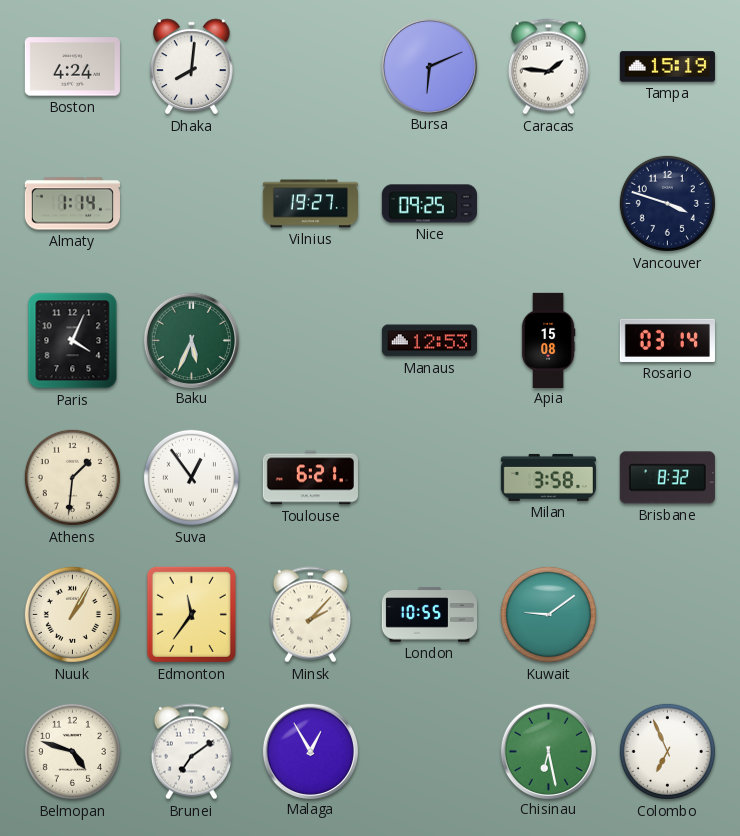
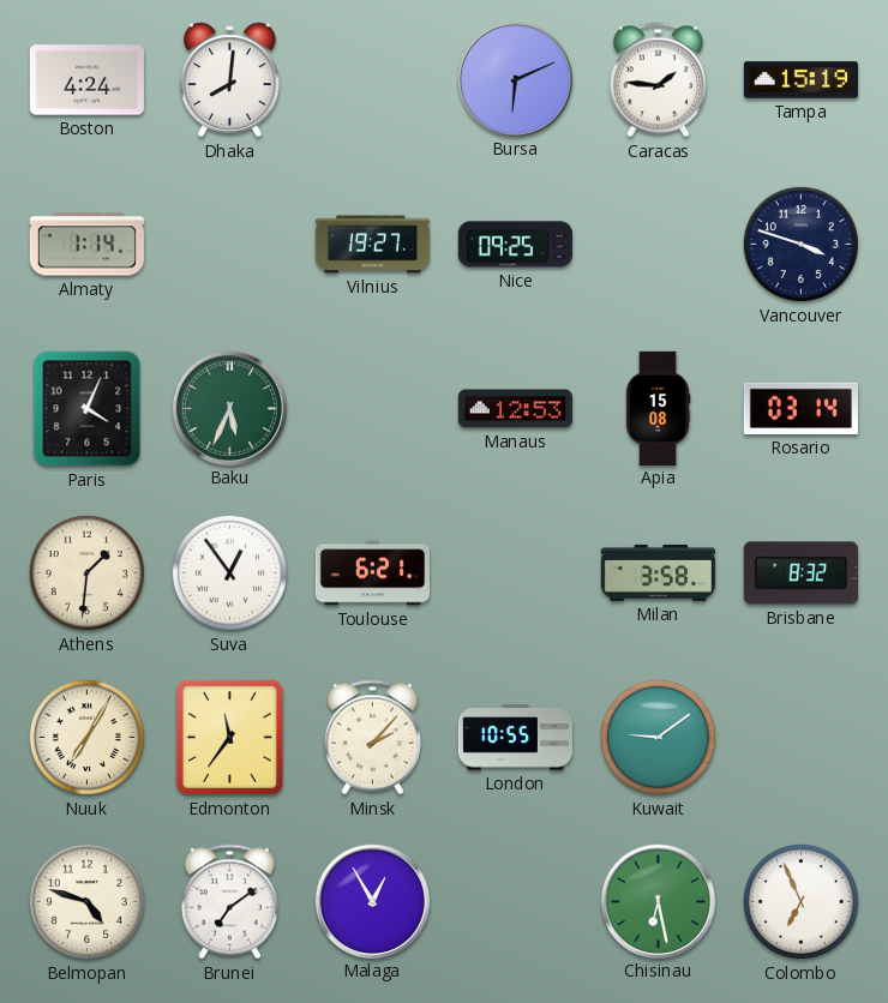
Nuuk: 1:05 -> 7:05 (86, 737)
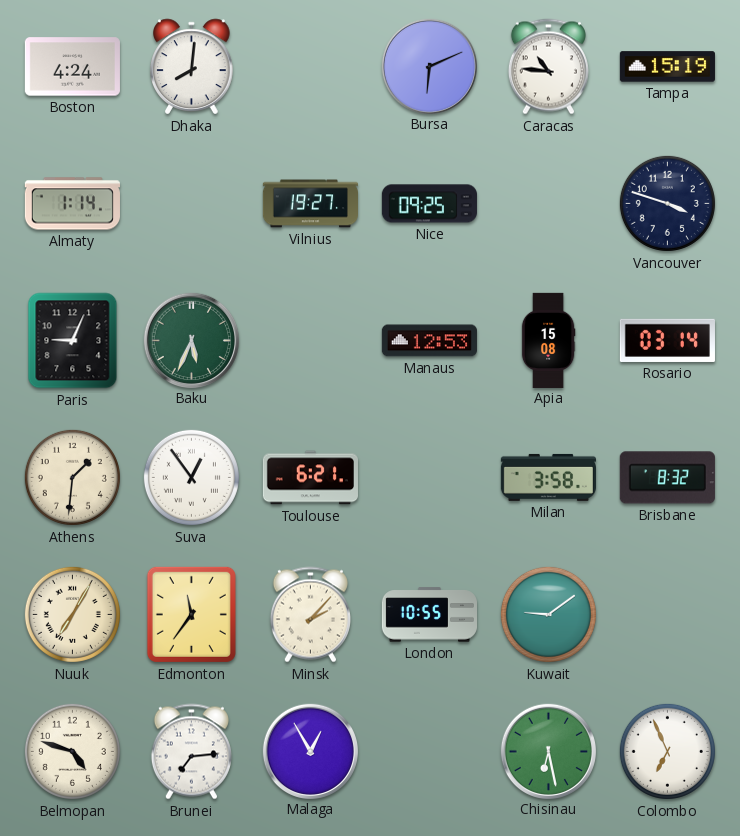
Caracas: 1:46 -> 10:46 (548, 67)
Paris: 4:04 -> 9:04 (73, 341)
Brunei: 7:09 -> 7:14 (191, 752)
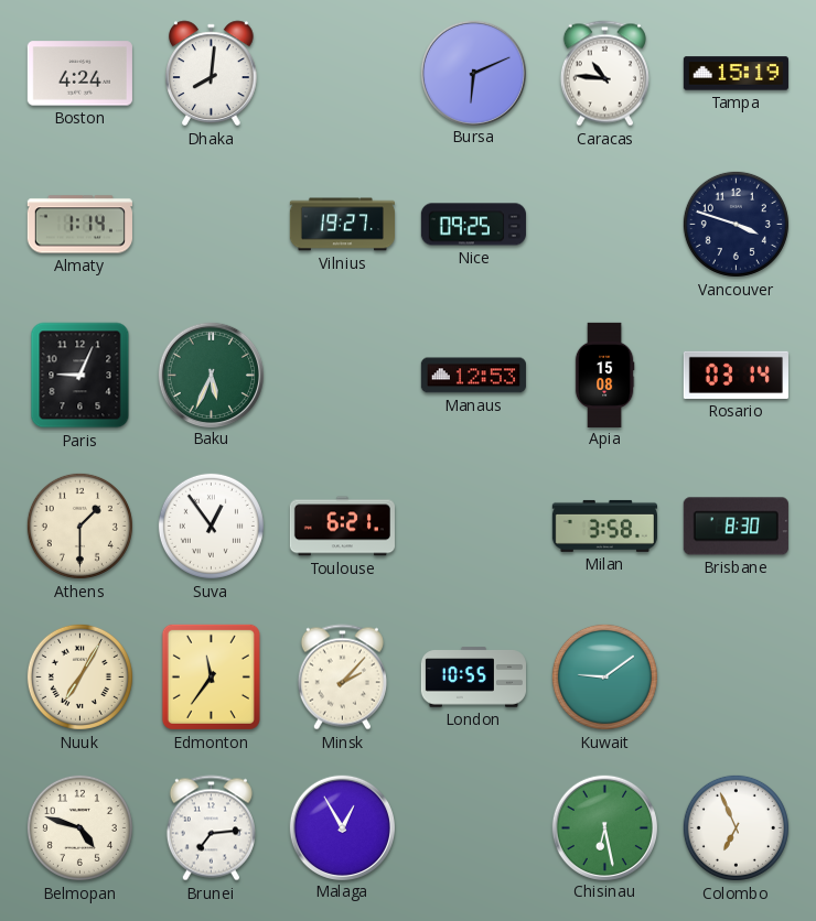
Athens: 1:31 -> 1:30 (79, 525)
Brisbane: 8:32 -> 8:30 (736, 527)
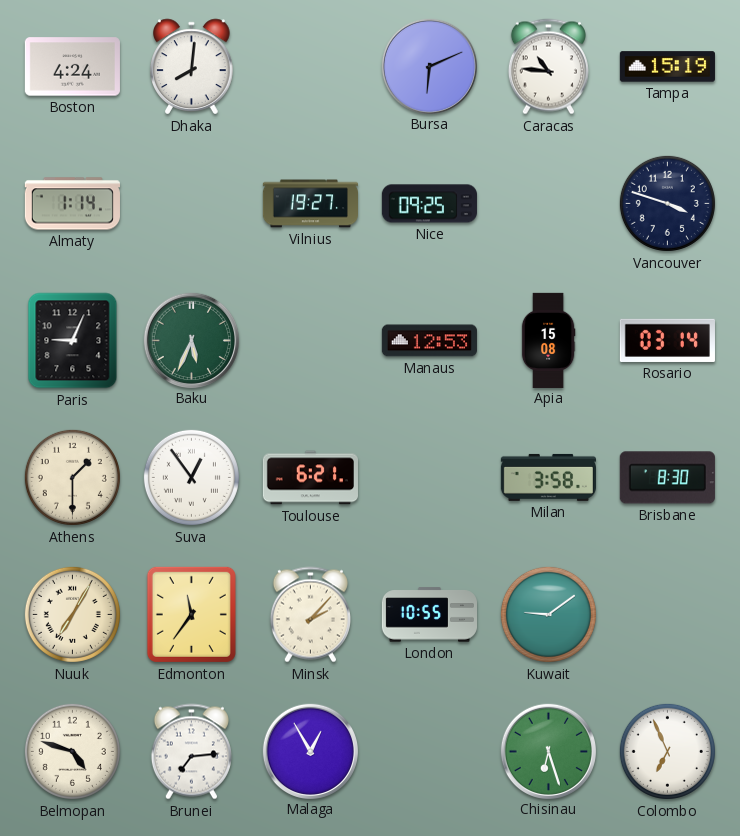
Chisinau: 6:28 -> 6:27 (548, 751)
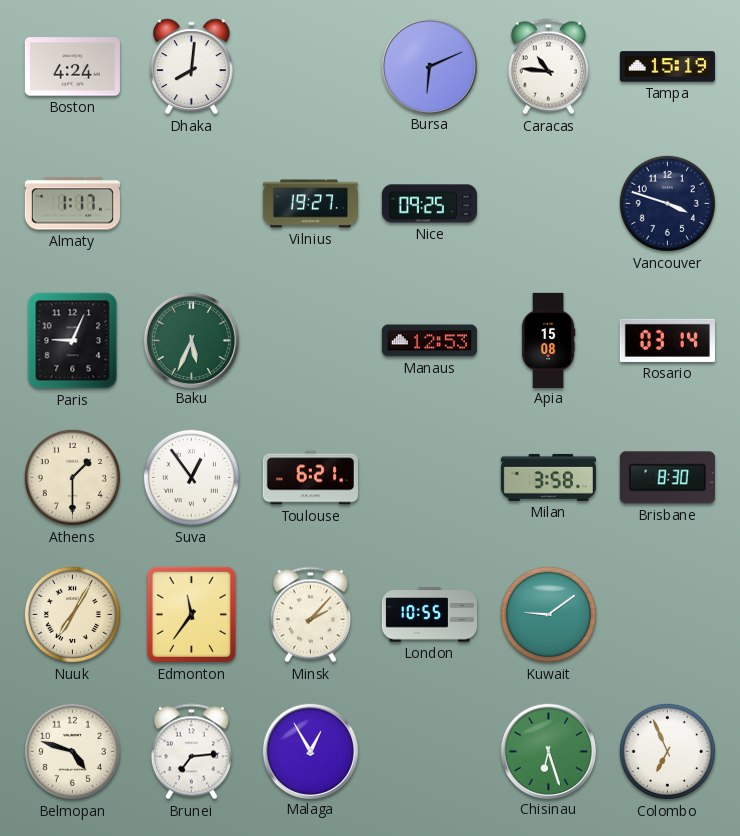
Almaty: 1:14 -> 1:17 (72, 204)
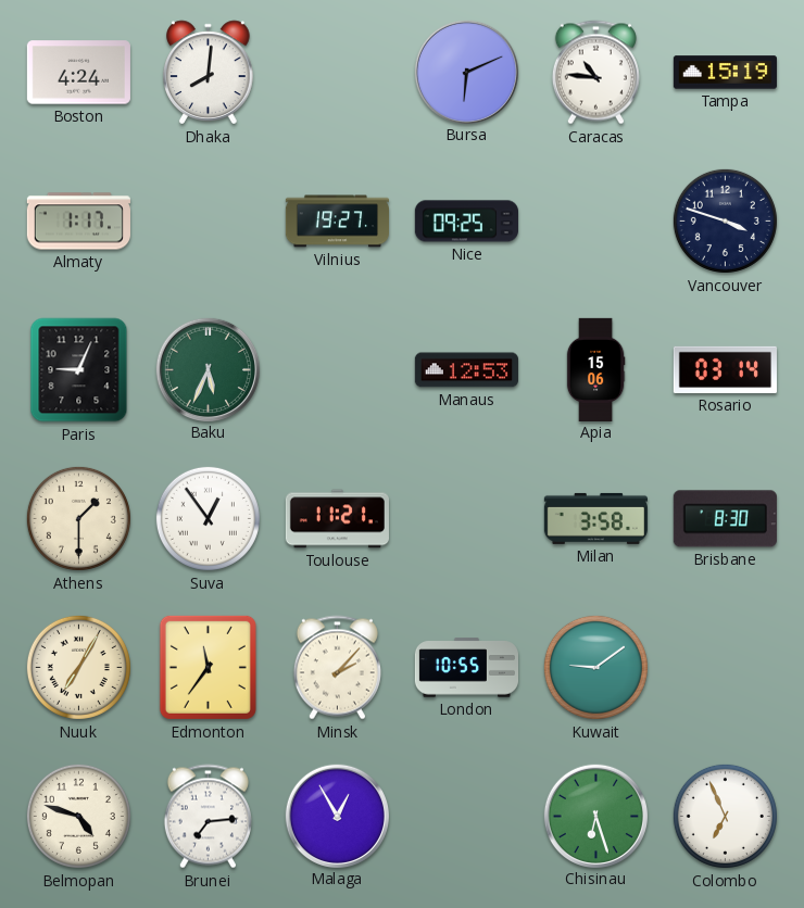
Apia: 15:08 -> 15:06 (595, 369)
Toulouse: 6:21 -> 11:21 (337, 519)
